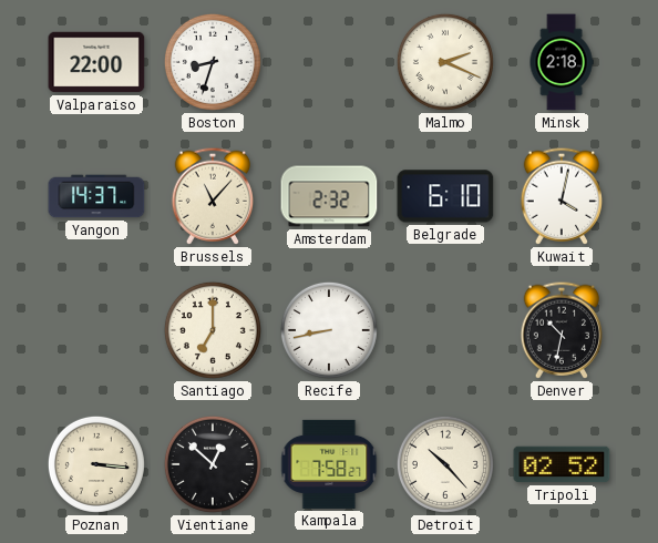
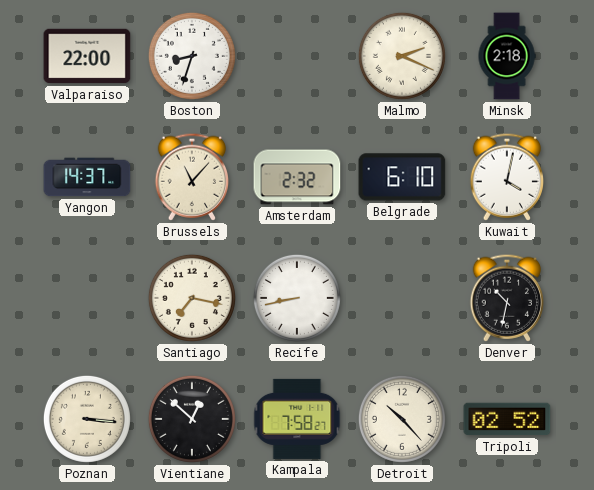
Santiago: 7:00 -> 7:17 (192, 298)
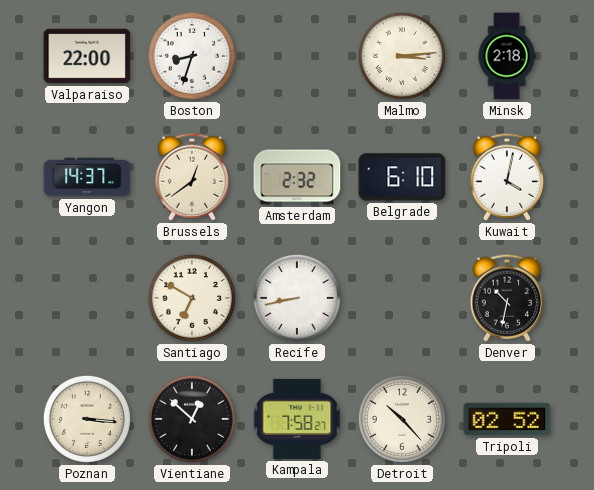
Malmo: 2:19 -> 3:14 (402, 56)
Brussels: 11:07 -> 12:39 (191, 177)
Santiago: 7:17 -> 6:50 (192, 298)
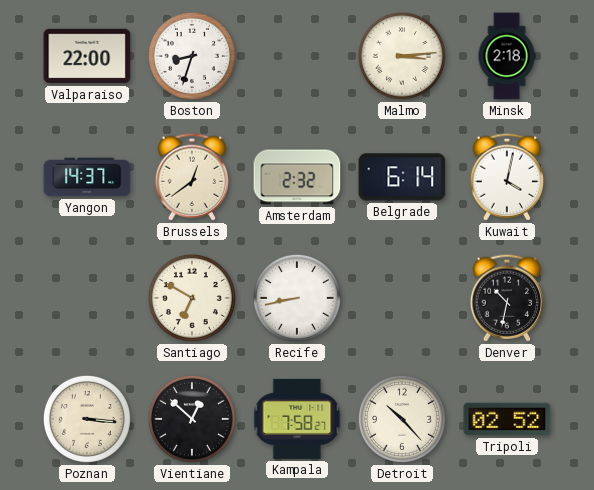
Belgrade: 6:10 -> 6:14 (402, 177)
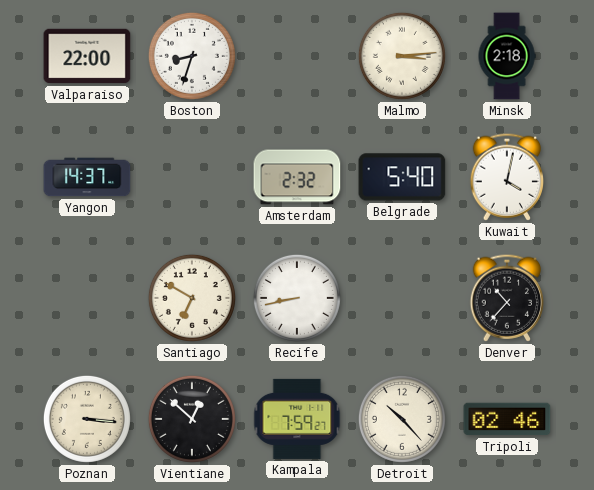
Brussels: 12:39 -> none (191, 177)
Belgrade: 6:14 -> 5:40 (402, 177)
Denver: 10:32 -> 10:37 (506, 298)
Kampala: 7:58 -> 7:59 (297, 419)
Tripoli: 02:52 -> 02:46 (507, 419)
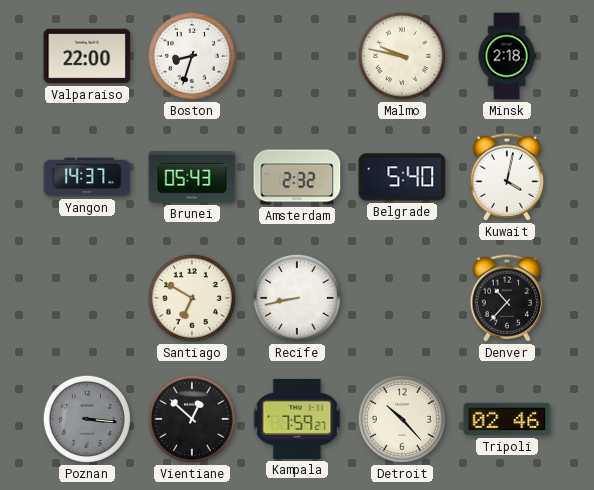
Malmo: 3:14 -> 9:47 (402, 56)
Brunei: none -> 05:43 (192, 177)
Poznan dial: cream -> grey (87, 419)
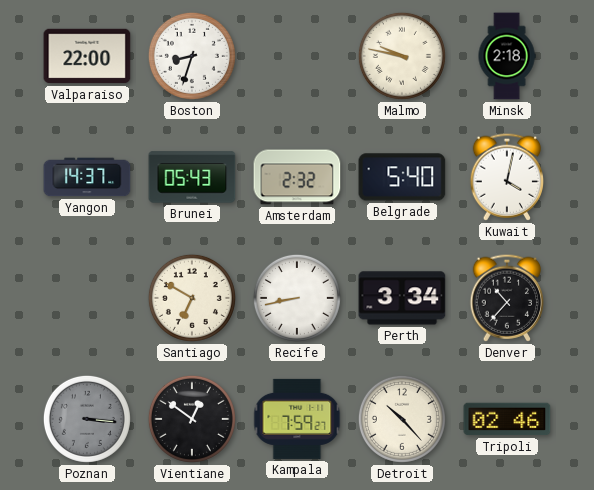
Perth: none -> 3:34 (402, 298)
Vientiane: 12:52 -> 12:51 (192, 419)
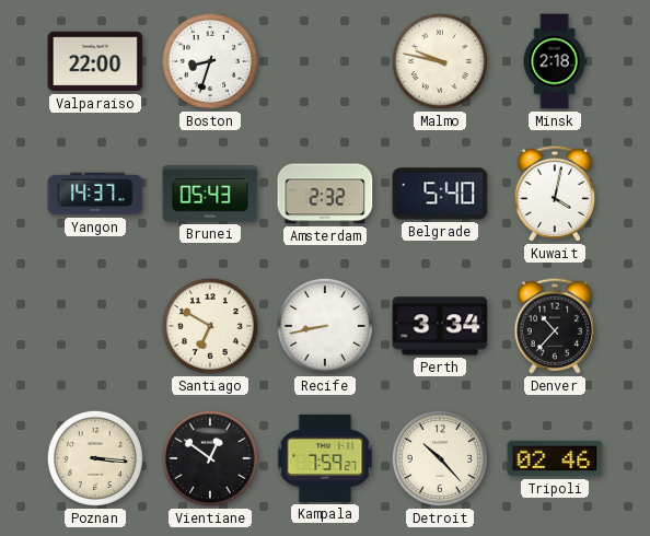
Poznan dial: grey -> cream (95, 458)
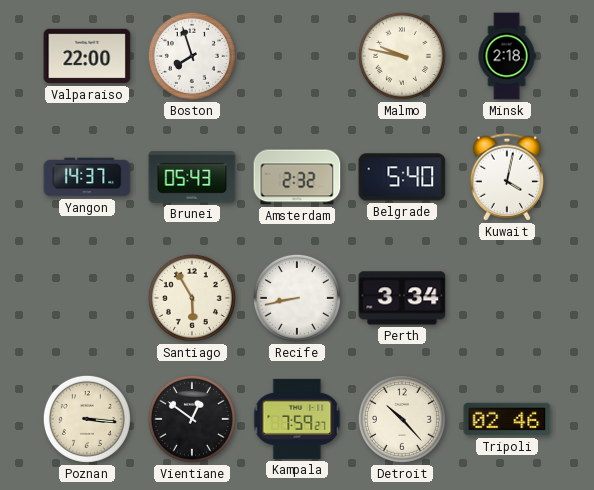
Boston: 8:33 -> 7:57 (192, 56)
Santiago: 6:50 -> 5:55 (192, 298)
Denver: 10:37 -> none (554, 326)
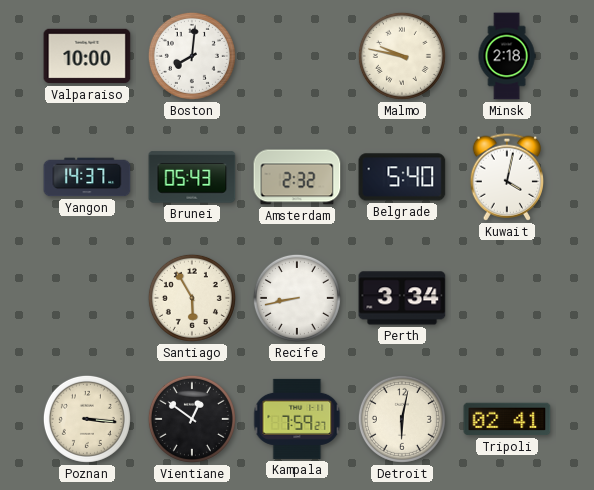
Valparaiso: 22:00 -> 10:00 (87, 56)
Boston: 7:57 -> 8:01 (192, 56)
Detroit: 10:23 -> 6:02 (402, 419)
Tripoli: 02:46 -> 02:41 (507, 419)
